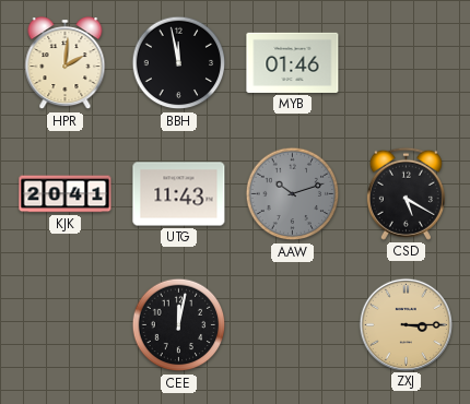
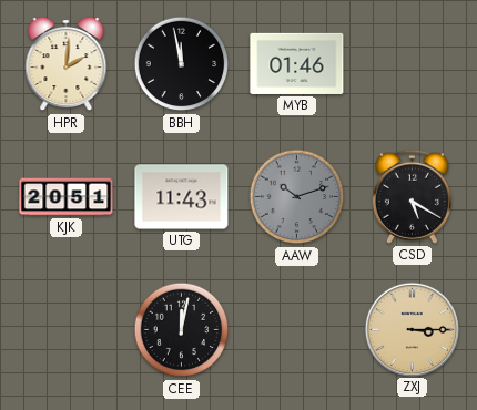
KJK: 20:41 -> 20:51 (67, 197)
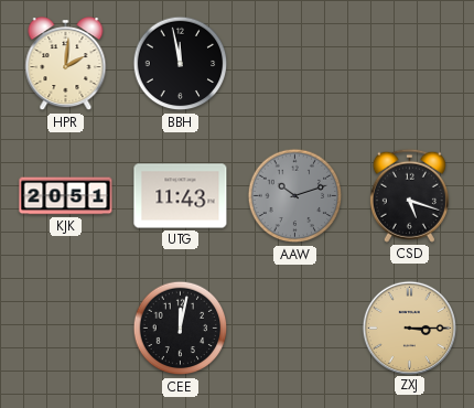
MYB: 01:46 -> none (297, 63)
CSD: 5:20 -> 5:18 (409, 195)
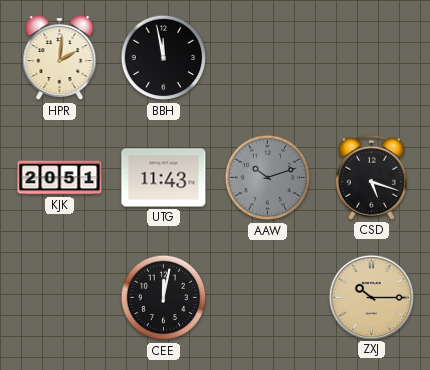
ZXJ: 3:15 -> 10:15 (371, 297)
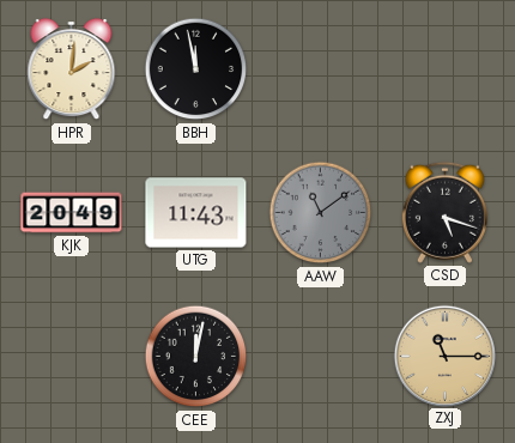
KJK: 20:51 -> 20:49 (72, 213)
AAW: 10:12 -> 11:09 (321, 213)
ZXJ: 10:15 -> 11:15 (444, 356)
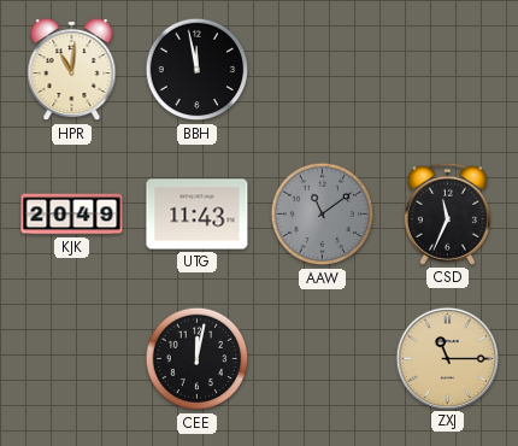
HPR: 2:01 -> 11:01 (72, 70)
CSD: 5:18 -> 11:34 (447, 213)
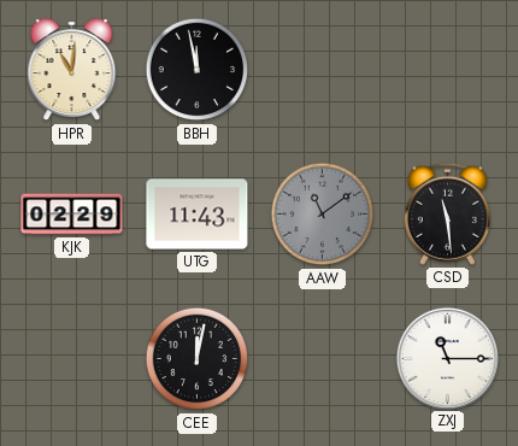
KJK: 20:49 -> 02:29 (72, 215)
CSD: 11:34 -> 11:29 (447, 213)
ZXJ dial: champagne -> white (447, 358)
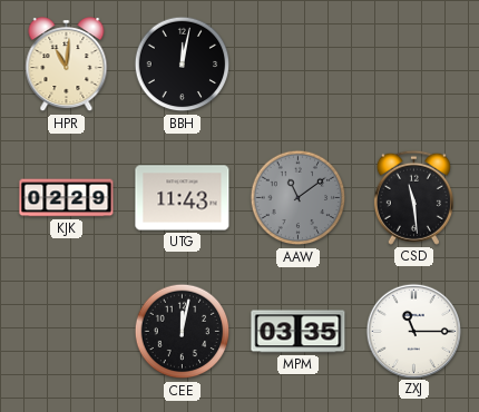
BBH: 11:58 -> 12:02 (183, 65)
MPM: none -> 03:35 (299, 332)
